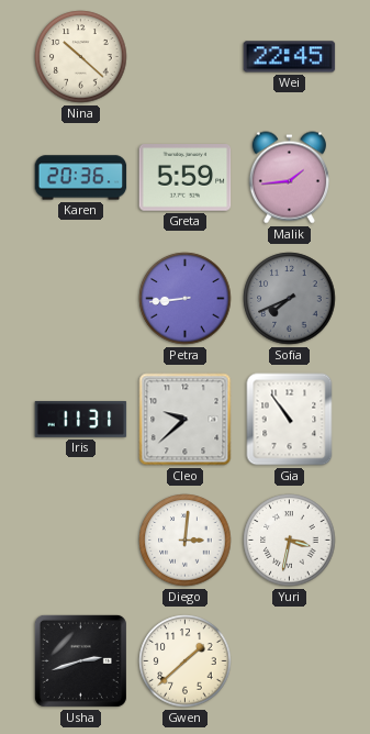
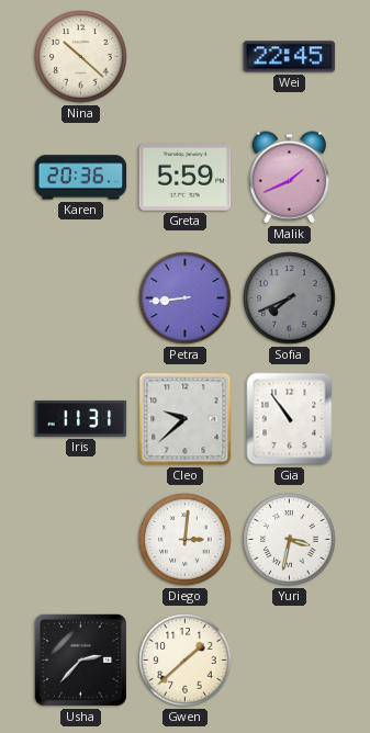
Malik: 1:44 -> 1:41 (289, 178)
Usha: 2:42 -> 2:37 (80, 659)
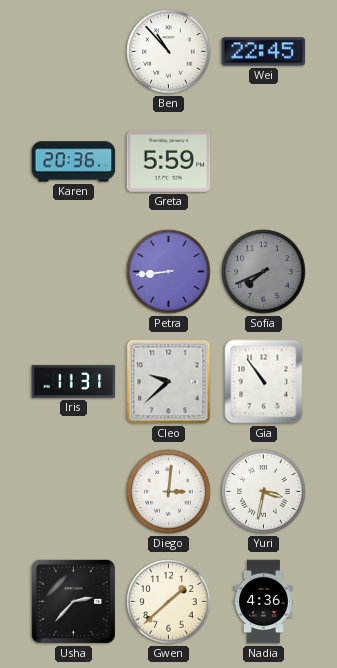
Nina: 10:22 -> none (81, 57)
Ben: none -> 10:53 (169, 52)
Malik: 1:41 -> none (289, 178)
Nadia: none -> 4:36 (264, 602)
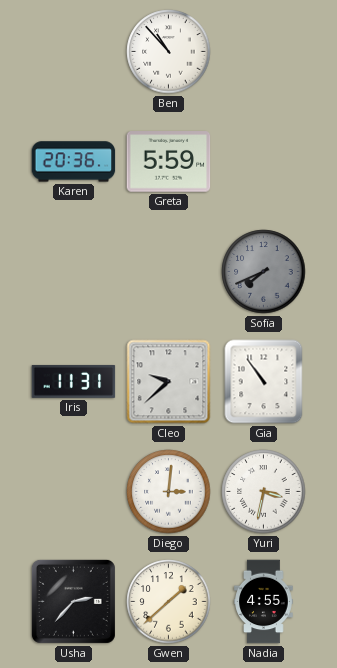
Wei: 22:45 -> none (264, 52)
Petra: 8:44 -> none (169, 272)
Nadia: 4:36 -> 4:55 (264, 602)
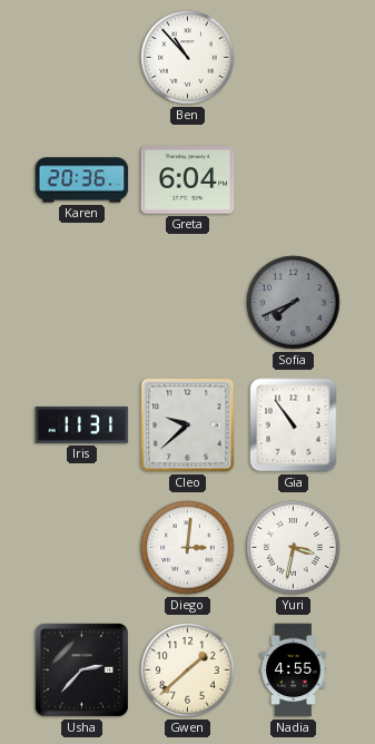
Greta: 5:59 -> 6:04 (188, 180)
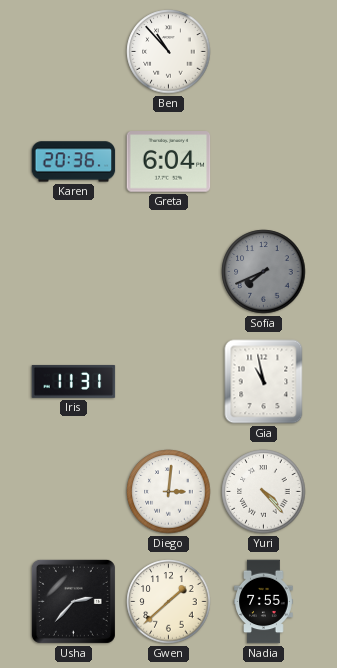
Cleo: 9:38 -> none (188, 425)
Gia: 10:54 -> 10:58 (264, 382)
Yuri: 3:32 -> 4:23 (264, 492)
Nadia: 4:55 -> 7:55 (264, 602)
